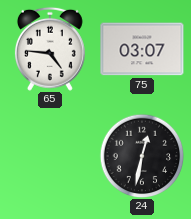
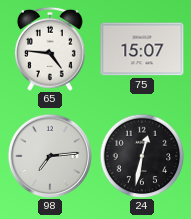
75: 03:07 -> 15:07 (142, 49)
98: none -> 7:14 (49, 155)
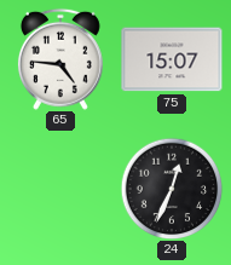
98: 7:14 -> none (49, 155)
24: 12:32 -> 12:34 (172, 189)
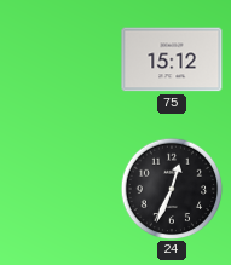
65: 4:46 -> none (60, 59)
75: 15:07 -> 15:12 (172, 59)
